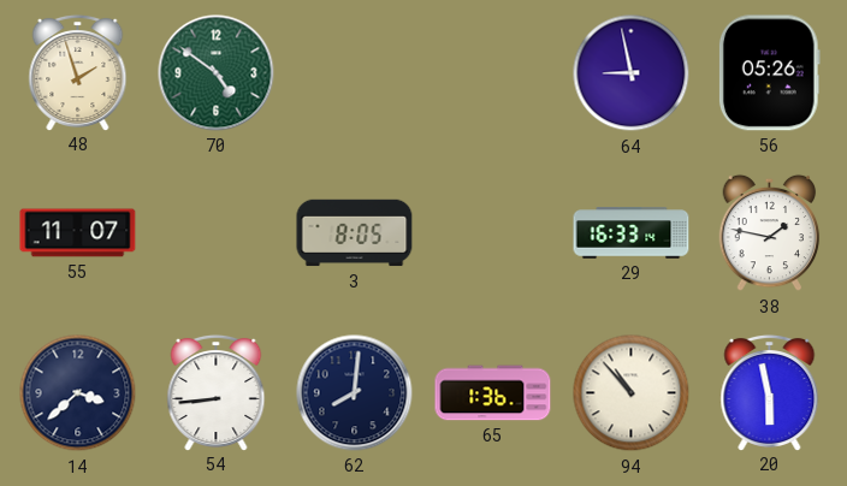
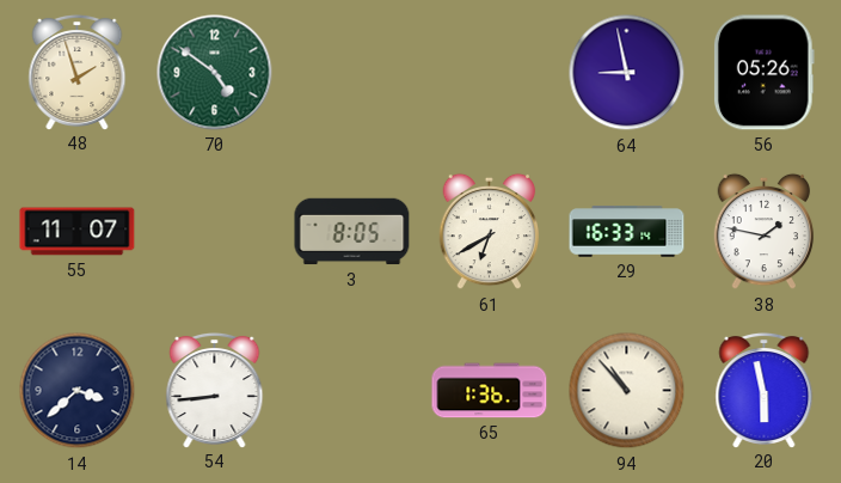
61: none -> 6:40 (490, 232)
62: 8:01 -> none (355, 393)
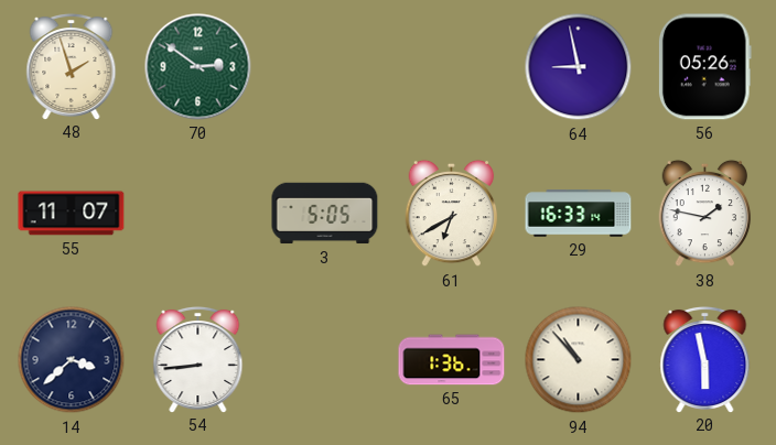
70: 4:51 -> 2:51 (198, 67)
3: 8:05 -> 5:05 (325, 214)
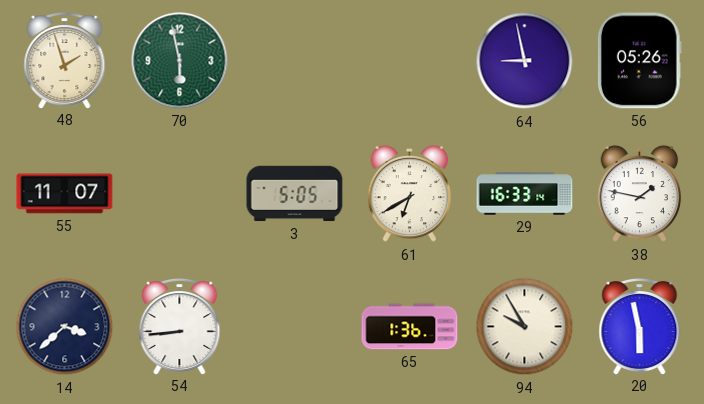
70: 2:51 -> 5:58 (180, 61)
94: 10:53 -> 9:55 (525, 327)
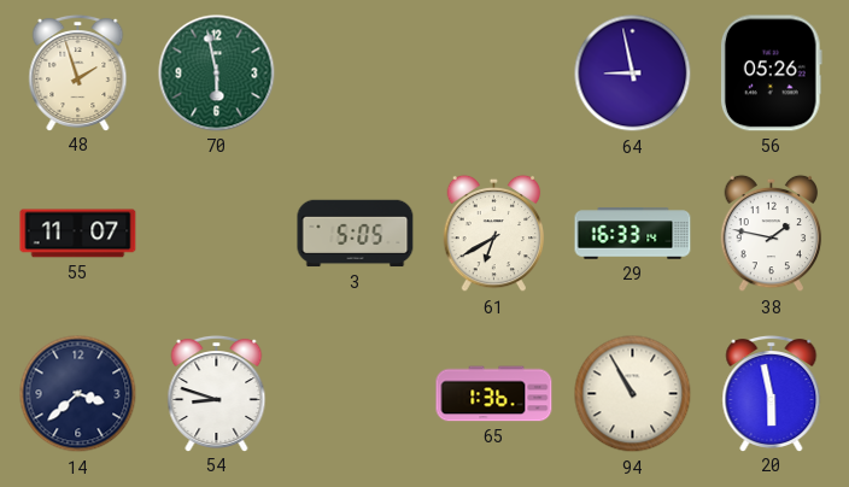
54: 8:44 -> 8:48 (217, 393)
94: 9:55 -> 10:55 (633, 394)
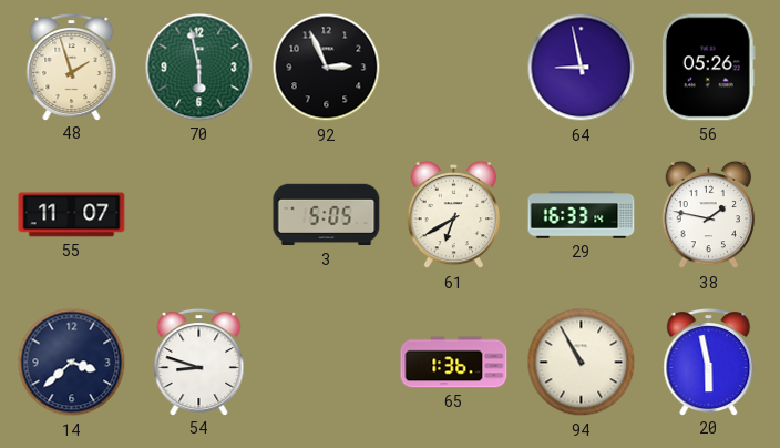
92: none -> 2:56 (327, 68)
